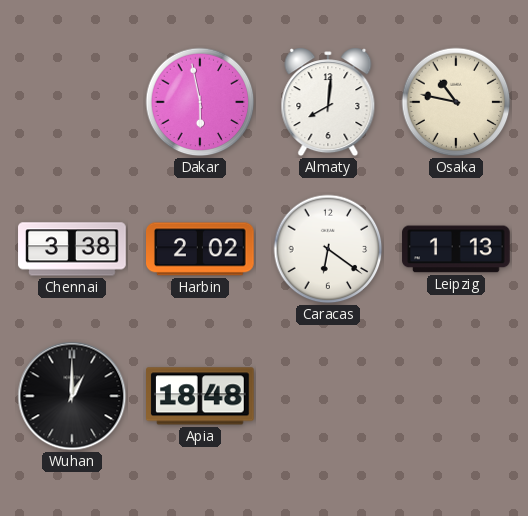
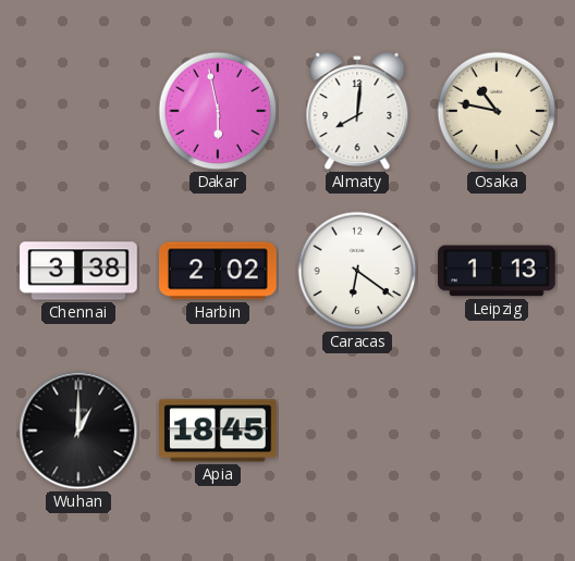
Apia: 18:48 -> 18:45 (219, 431)
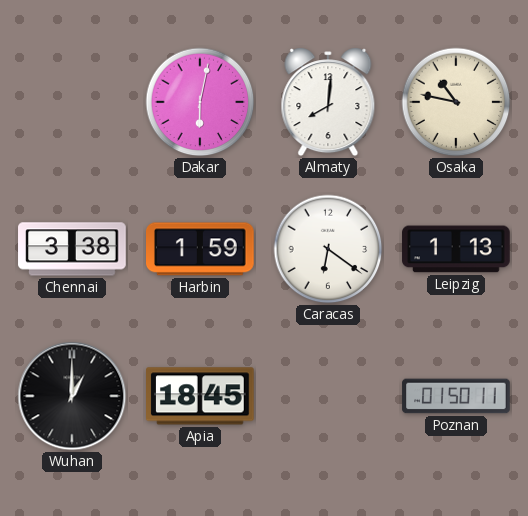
Dakar: 5:58 -> 6:02 (200, 102)
Harbin: 2:02 -> 1:59 (201, 249)
Poznan: none -> 01:50 (456, 396)
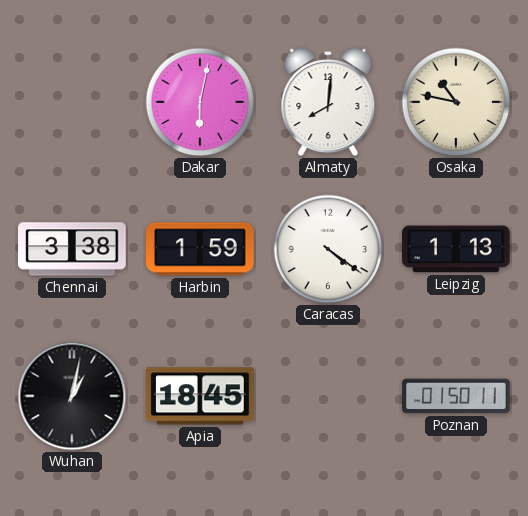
Caracas: 6:21 -> 4:21 (328, 249)
Wuhan: 1:00 -> 1:02 (72, 396)
